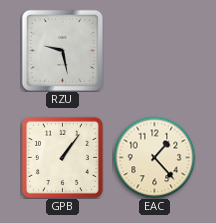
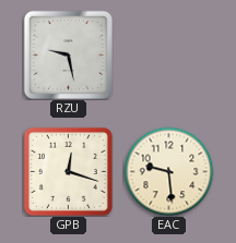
GPB: 1:06 -> 12:18 (68, 171)
EAC: 1:23 -> 9:29 (168, 171)
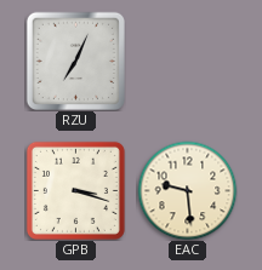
RZU: 9:28 -> 7:04 (75, 61)
GPB: 12:18 -> 3:18 (75, 190)
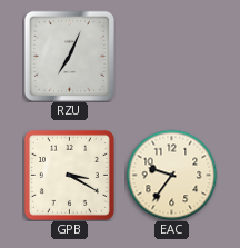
GPB: 3:18 -> 3:20 (69, 175)
EAC: 9:29 -> 9:36 (171, 175)
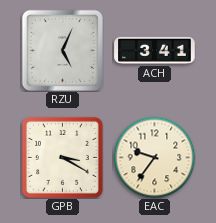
RZU: 7:04 -> 5:04 (62, 50)
ACH: none -> 3:41 (155, 50)
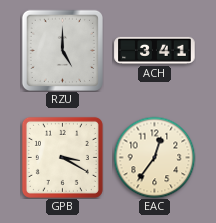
RZU: 5:04 -> 5:00 (62, 50)
EAC: 9:36 -> 12:36 (154, 157)
